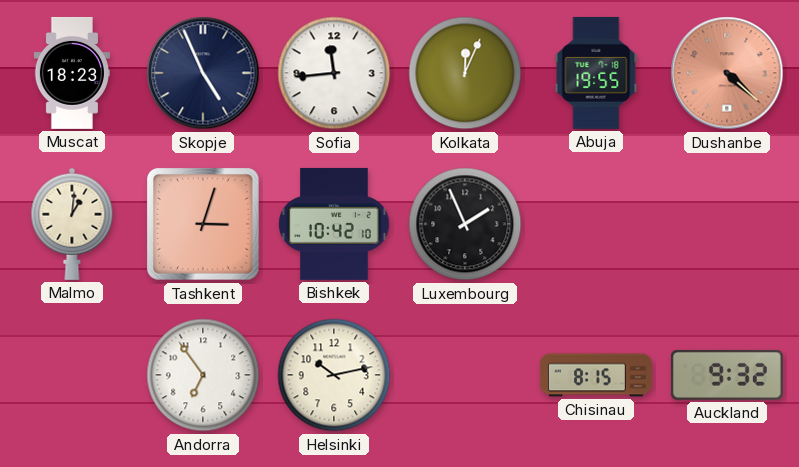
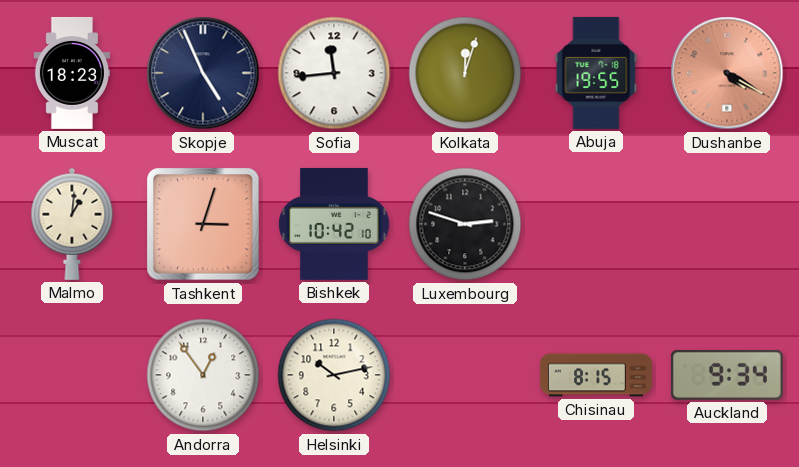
Kolkata: 12:04 -> 12:03 (465, 73)
Dushanbe: 4:22 -> 4:20 (727, 73)
Luxembourg: 1:56 -> 2:48 (465, 224)
Andorra: 6:54 -> 12:54 (203, 375)
Auckland: 9:32 -> 9:34 (727, 375)
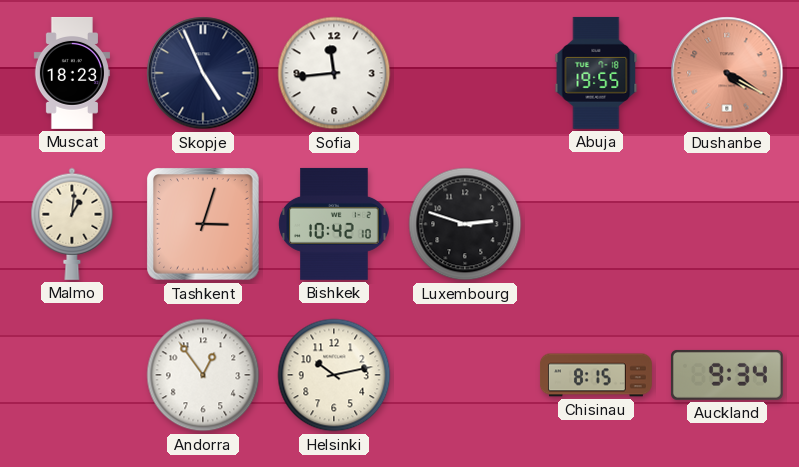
Kolkata: 12:03 -> none (465, 73)
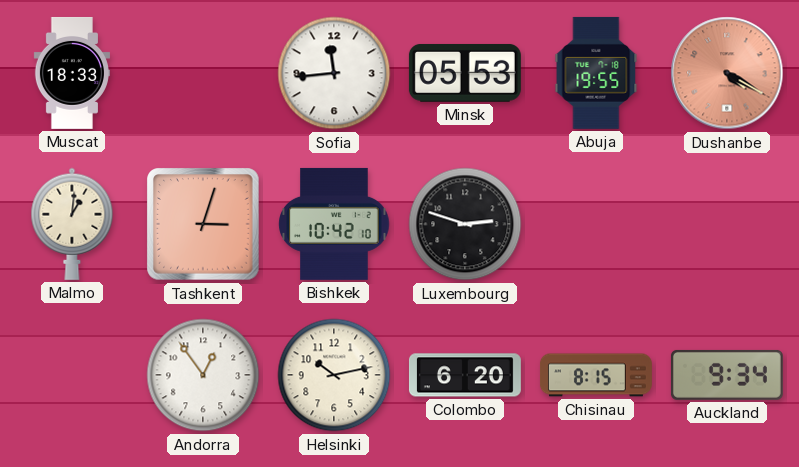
Muscat: 18:23 -> 18:33 (72, 73)
Skopje: 4:56 -> none (203, 73)
Minsk: none -> 05:53 (465, 73)
Colombo: none -> 6:20 (465, 375)
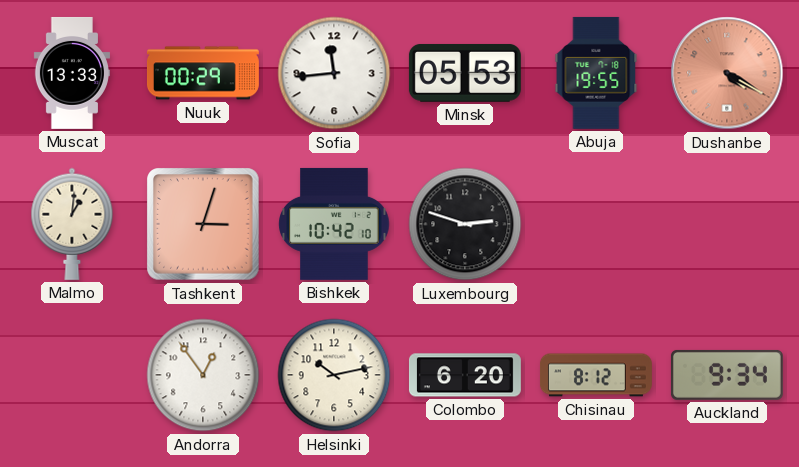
Muscat: 18:33 -> 13:33 (72, 73)
Nuuk: none -> 00:29 (203, 73)
Chisinau: 8:15 -> 8:12 (596, 375)
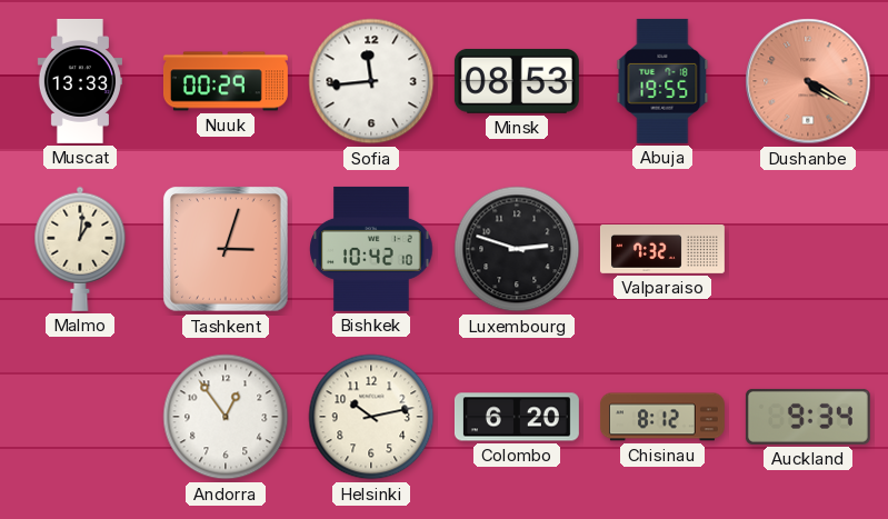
Minsk: 05:53 -> 08:53 (517, 81)
Valparaiso: none -> 7:32 (662, 250)
